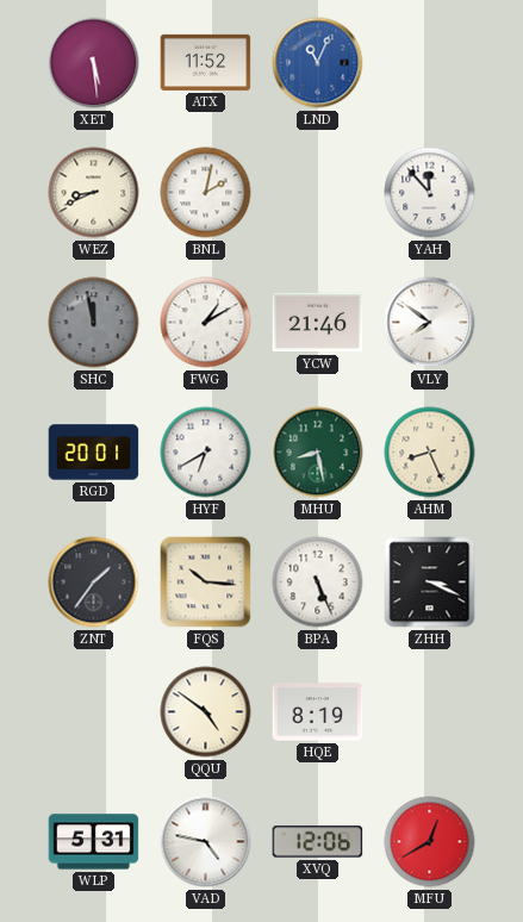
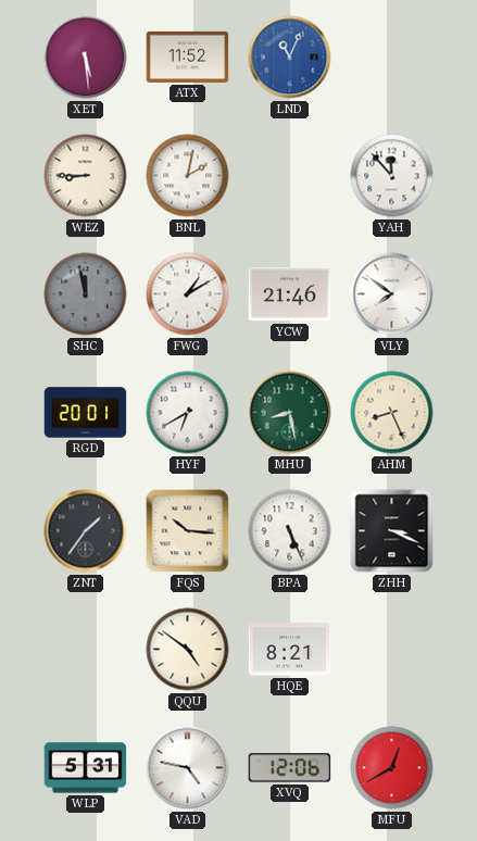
WEZ: 8:41 -> 8:45 (86, 176)
HQE: 8:19 -> 8:21 (290, 650)
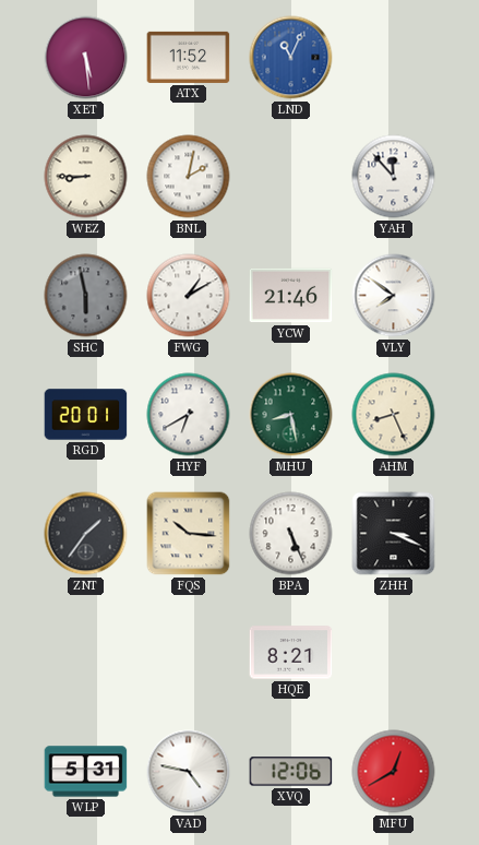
SHC: 11:58 -> 5:58 (86, 296)
QQU: 4:51 -> none (188, 650)
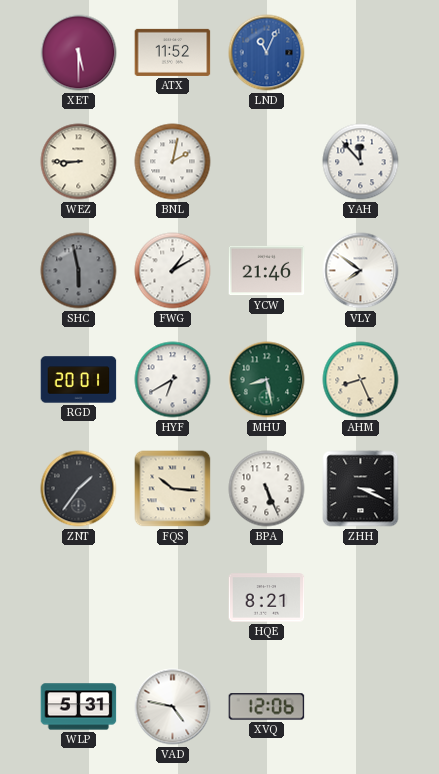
XET: 5:29 -> 5:30 (79, 53)
MFU: 12:40 -> none (394, 772)
